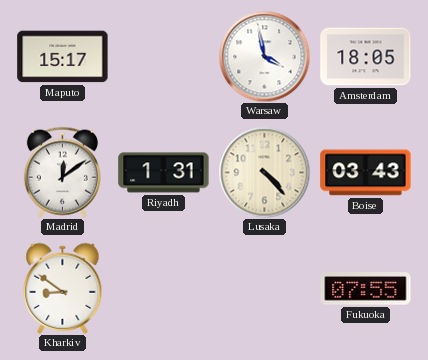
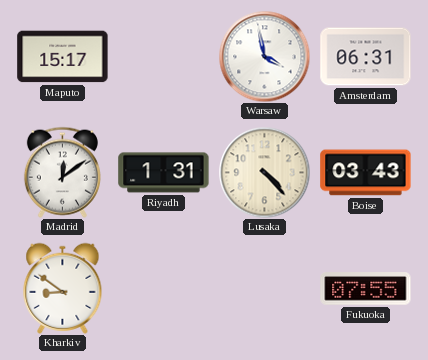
Amsterdam: 18:05 -> 06:31 (366, 57)
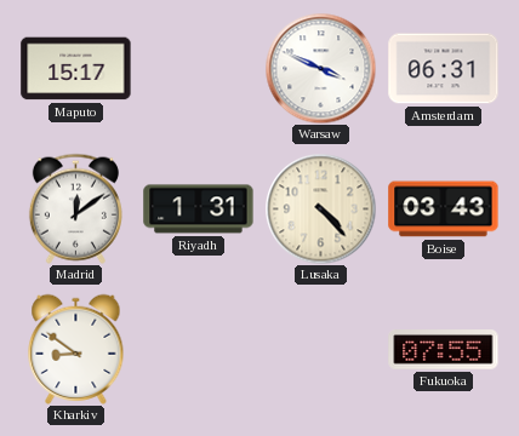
Warsaw: 3:58 -> 3:49 (320, 68)
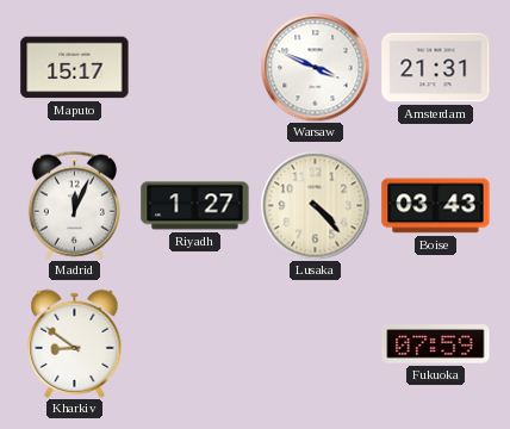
Amsterdam: 06:31 -> 21:31 (436, 68)
Madrid: 12:09 -> 12:04 (74, 205)
Riyadh: 1:31 -> 1:27 (195, 206)
Fukuoka: 07:55 -> 07:59 (436, 344)
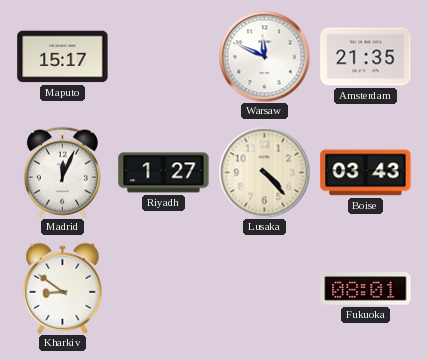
Warsaw: 3:49 -> 11:49 (264, 56)
Amsterdam: 21:31 -> 21:35 (366, 57)
Fukuoka: 07:59 -> 08:01 (366, 289)
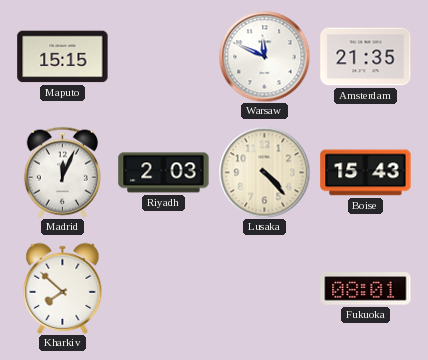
Maputo: 15:17 -> 15:15 (63, 57)
Riyadh: 1:27 -> 2:03 (164, 173)
Boise: 03:43 -> 15:43 (366, 173)
Kharkiv: 8:51 -> 7:52 (63, 288)
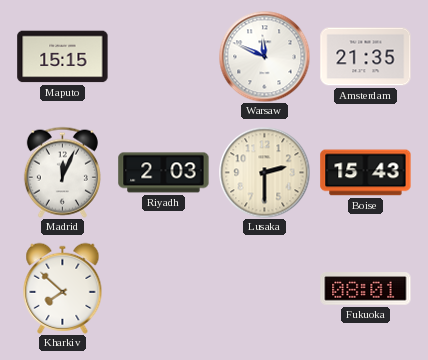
Lusaka: 4:23 -> 2:30 (264, 172)
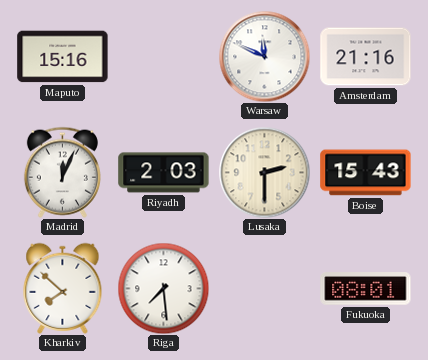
Maputo: 15:15 -> 15:16 (63, 57)
Amsterdam: 21:35 -> 21:16 (366, 57)
Riga: none -> 7:29 (163, 288)
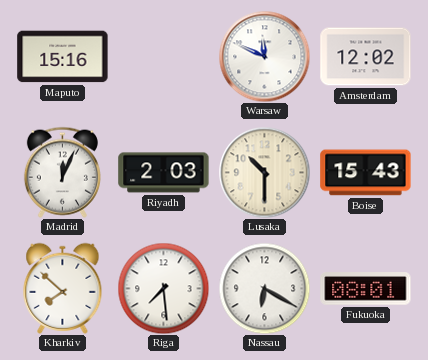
Amsterdam: 21:16 -> 12:02 (366, 57)
Lusaka: 2:30 -> 10:30 (264, 172)
Nassau: none -> 6:20 (264, 288)
